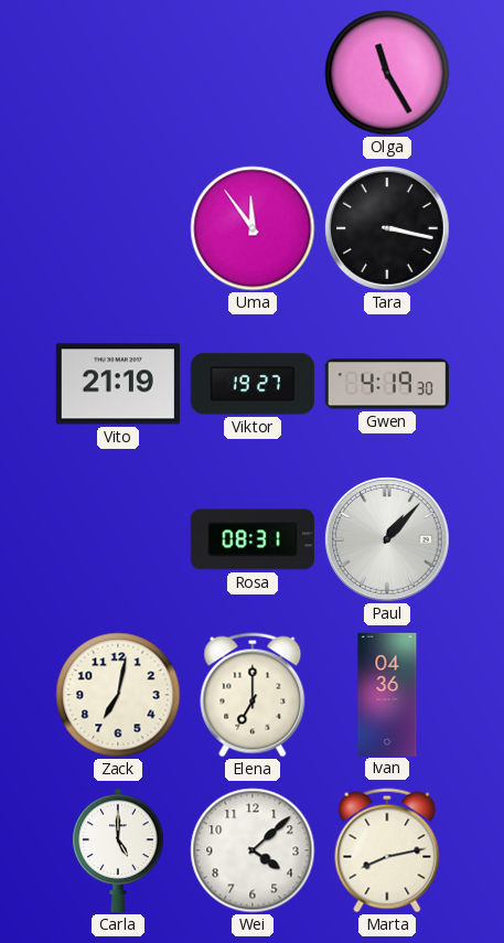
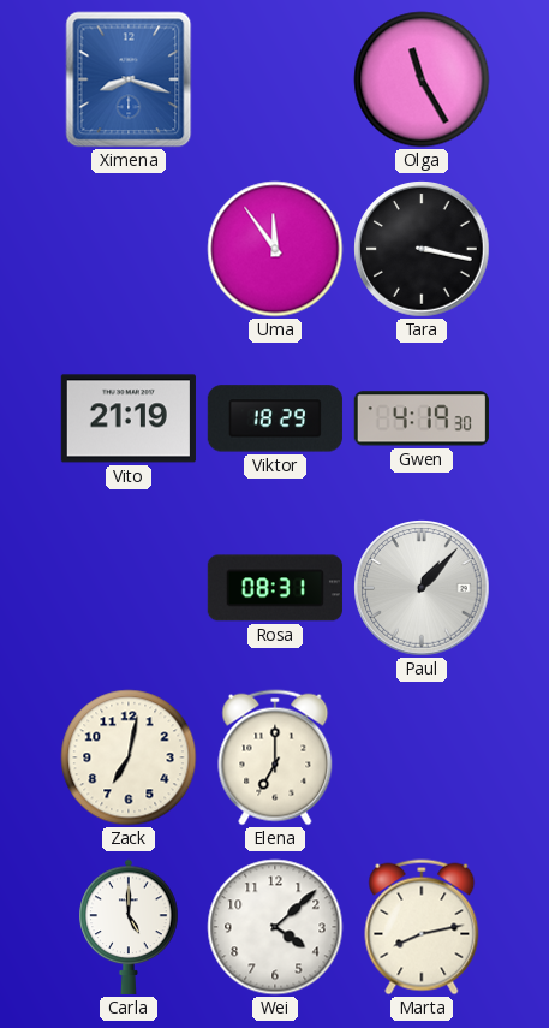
Ximena: none -> 8:18 (129, 79)
Viktor: 19:27 -> 18:29 (275, 418)
Ivan: 04:36 -> none (387, 694)
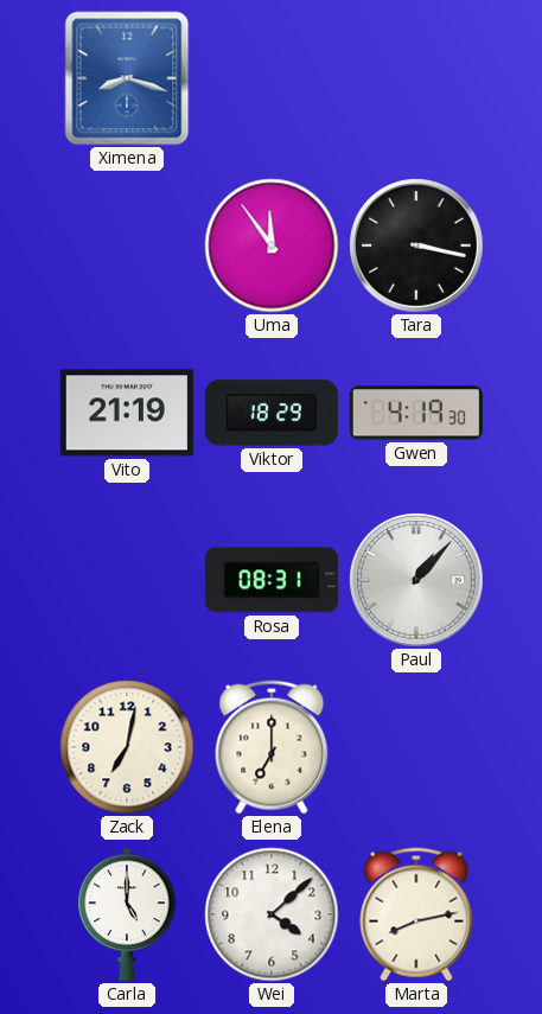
Olga: 11:25 -> none (422, 79)
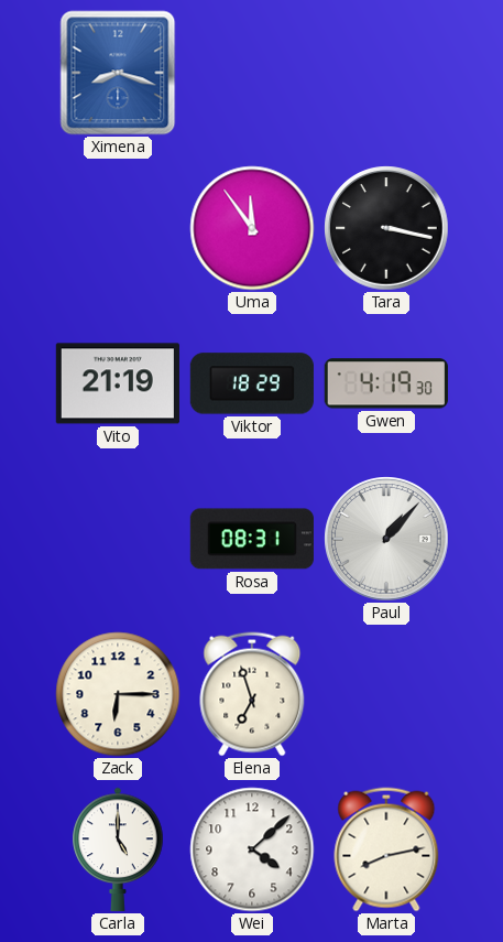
Zack: 7:02 -> 6:15 (118, 694)
Elena: 7:00 -> 6:57 (252, 694)
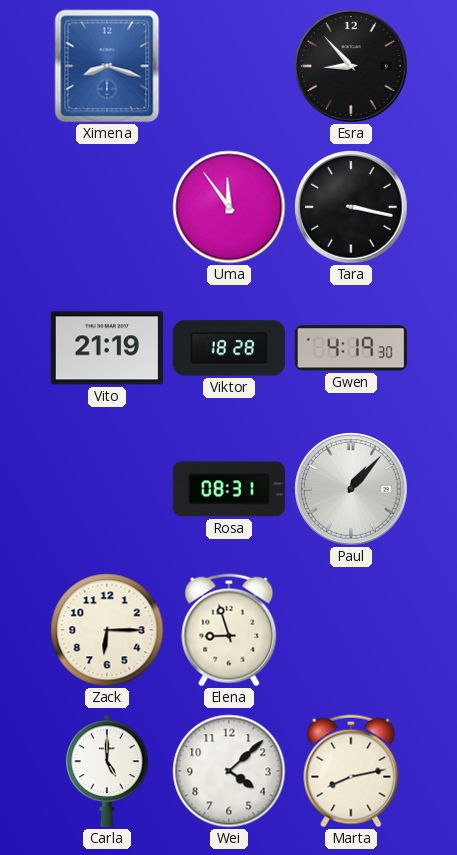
Esra: none -> 8:53 (351, 66)
Viktor: 18:29 -> 18:28 (229, 348)
Elena: 6:57 -> 8:57 (229, 630)
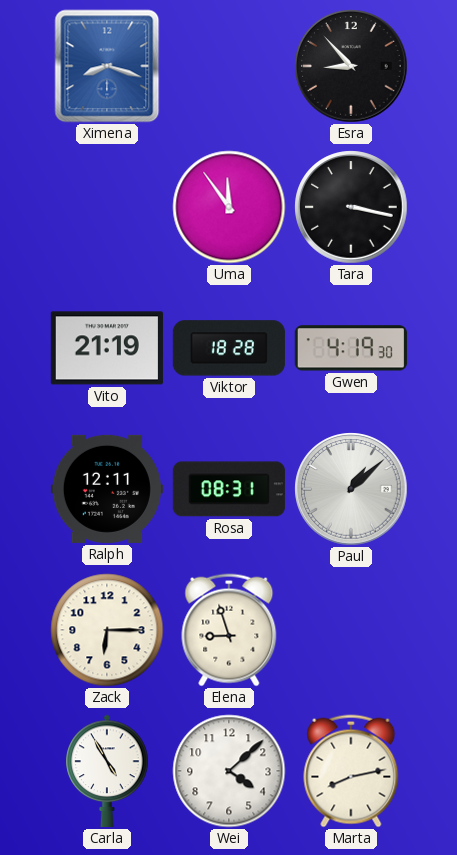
Ralph: none -> 12:11 (107, 489)
Paul: 1:07 -> 1:08 (351, 489)
Carla: 5:00 -> 4:55 (107, 771)
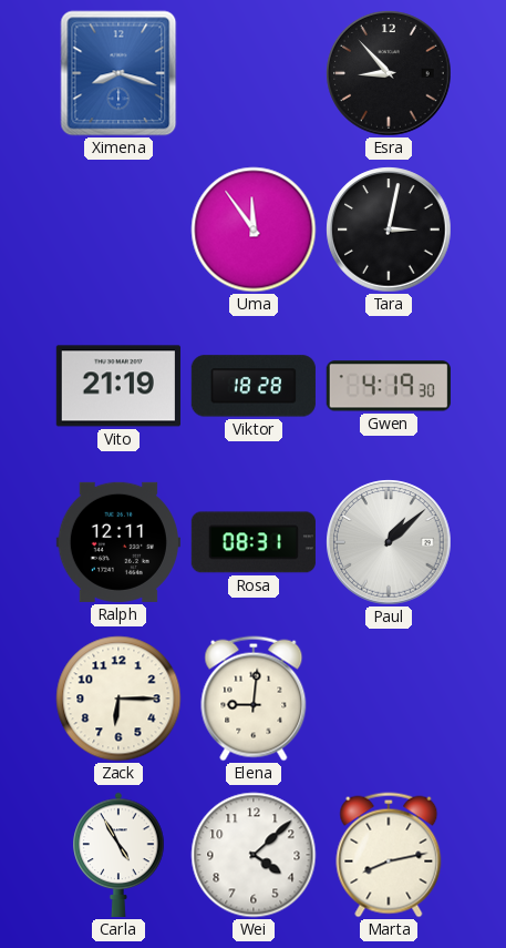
Tara: 3:17 -> 3:02 (389, 230)
Elena: 8:57 -> 9:01 (254, 699)
